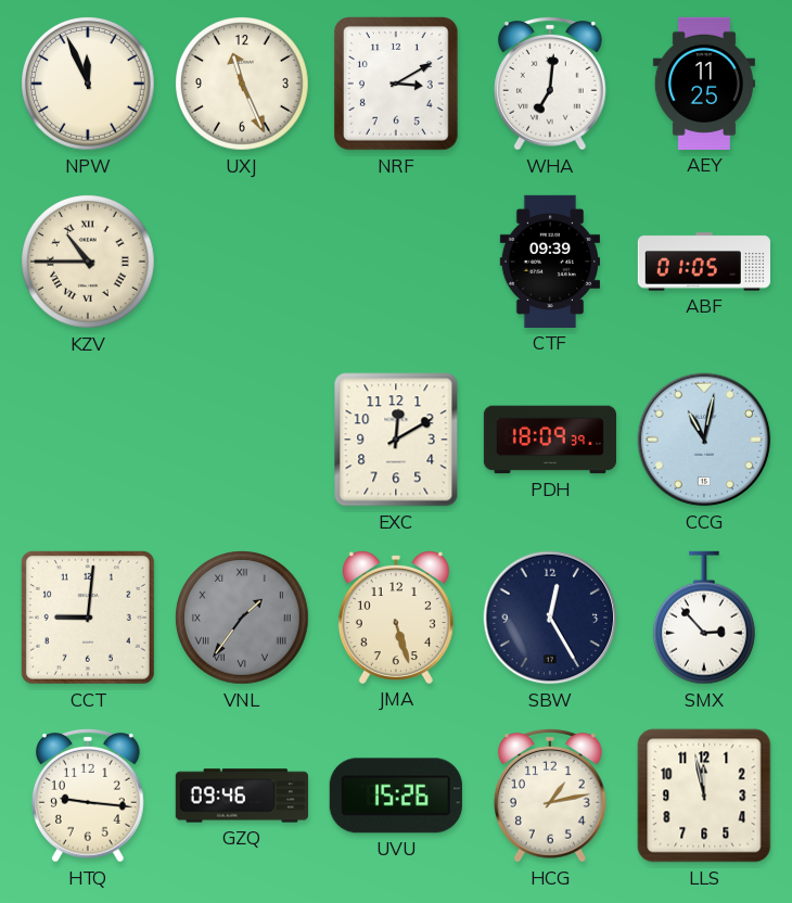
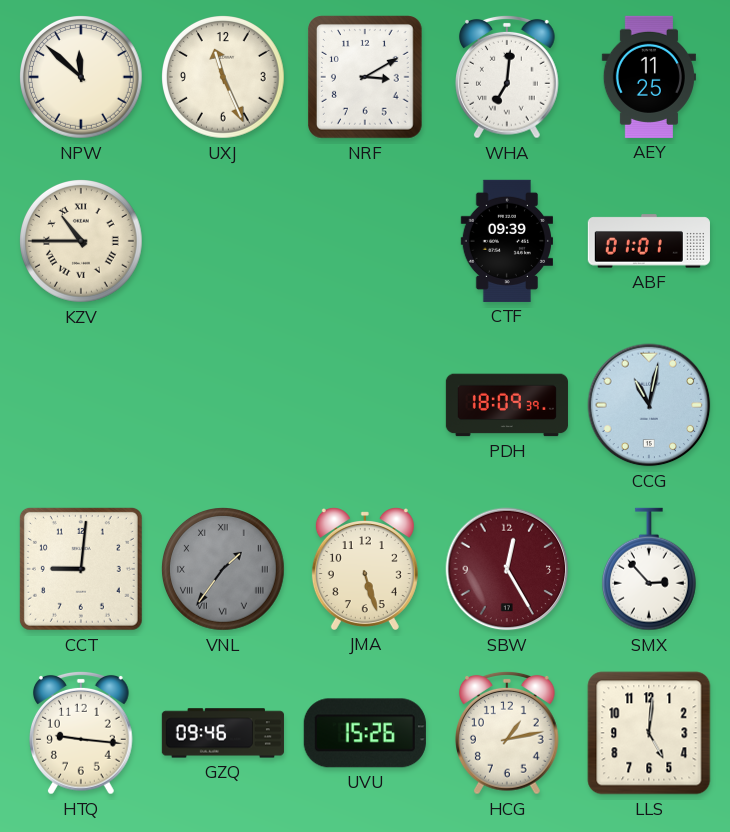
NPW: 11:56 -> 11:52 (82, 78)
ABF: 01:05 -> 01:01 (649, 241)
EXC: 12:10 -> none (396, 440)
SBW dial: navy -> burgundy (507, 569)
LLS: 11:58 -> 5:01 (649, 733)
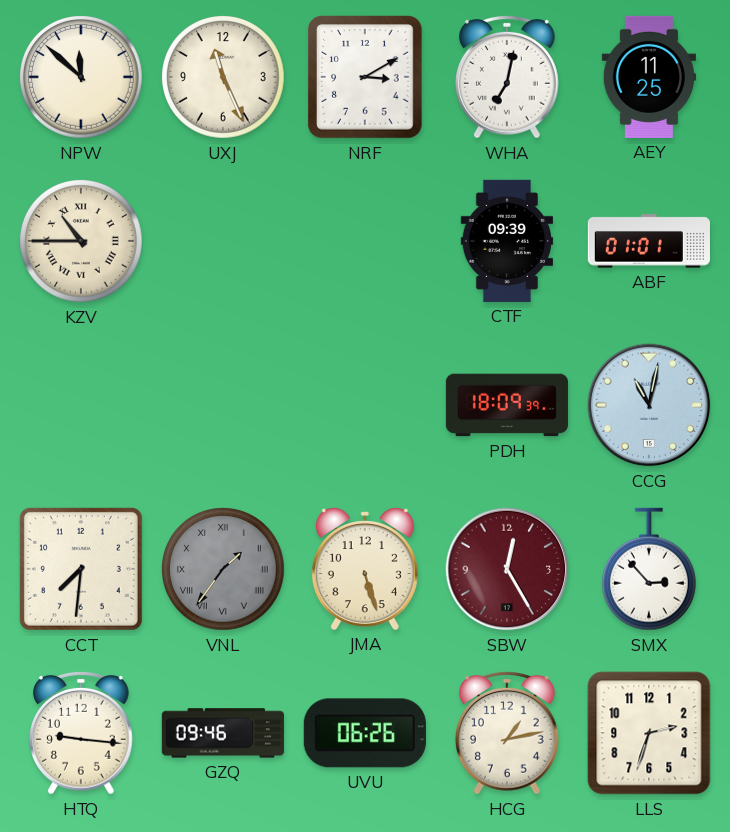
WHA: 7:01 -> 7:02 (508, 77)
CCT: 9:01 -> 7:31 (81, 569)
UVU: 15:26 -> 06:26 (365, 733)
LLS: 5:01 -> 2:33 (649, 733)
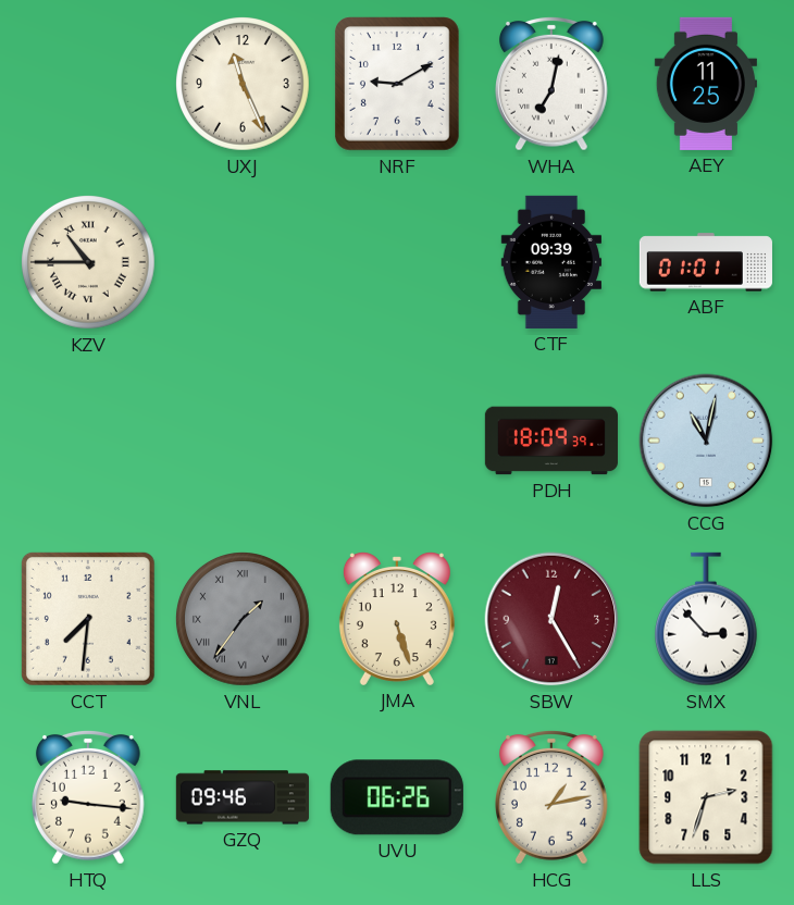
NPW: 11:52 -> none (82, 78)
NRF: 3:10 -> 9:10 (398, 85)
